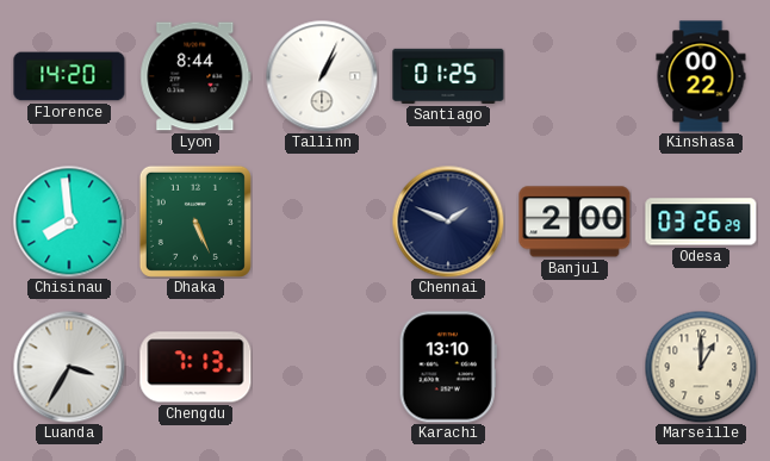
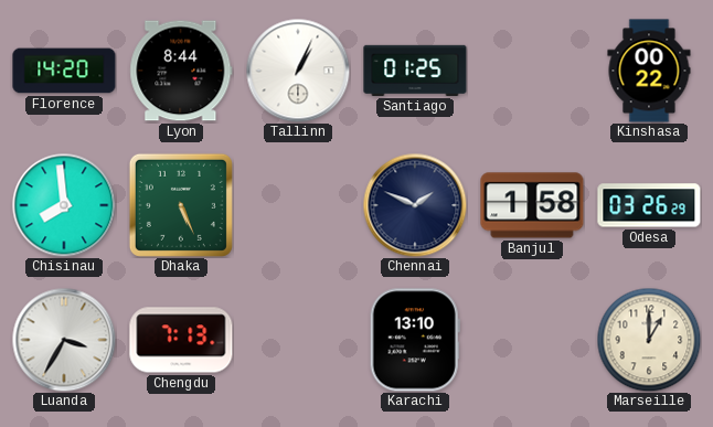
Banjul: 2:00 -> 1:58 (532, 205)
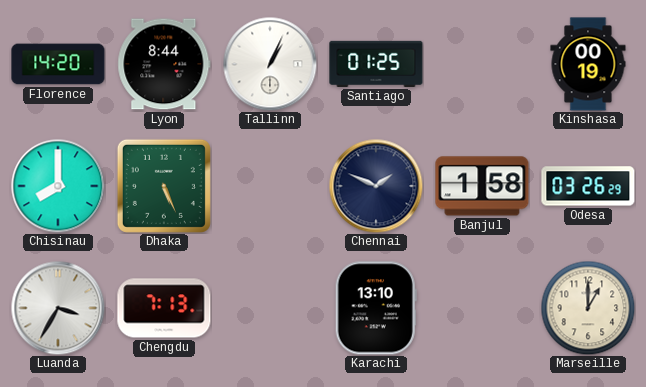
Kinshasa: 00:22 -> 00:19 (588, 64)
Chisinau: 7:59 -> 8:00 (58, 186)
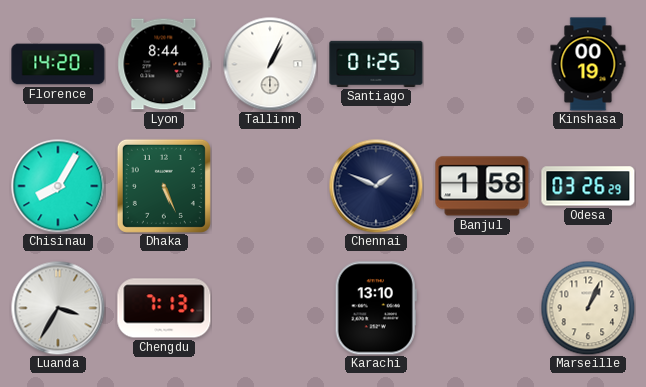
Chisinau: 8:00 -> 8:05 (58, 186)
Marseille: 1:00 -> 1:04 (588, 308)
